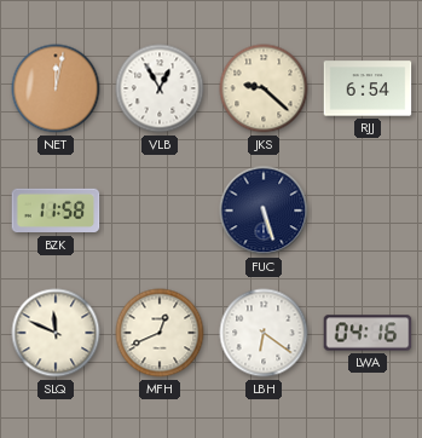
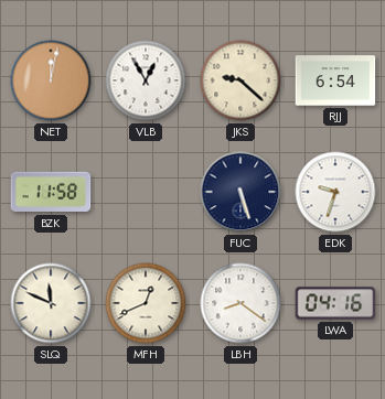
EDK: none -> 9:33 (335, 192)
LBH: 6:21 -> 8:21 (240, 303)
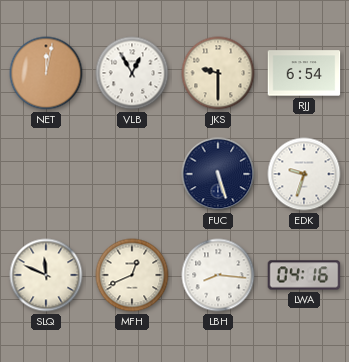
JKS: 9:22 -> 9:30 (218, 73)
BZK: 11:58 -> none (51, 192)
LBH: 8:21 -> 8:16 (218, 275)
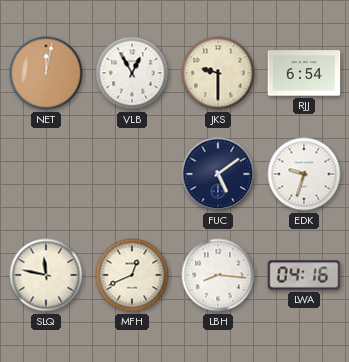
FUC: 5:27 -> 5:09 (218, 174)
SLQ: 11:49 -> 11:47 (46, 275)
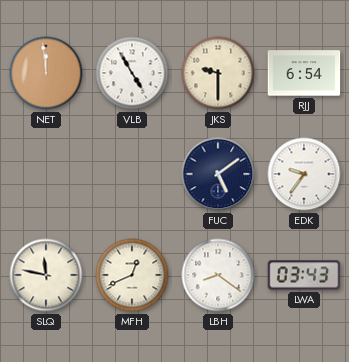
NET: 12:02 -> 11:59 (46, 73)
VLB: 12:55 -> 4:55 (132, 73)
EDK: 9:33 -> 9:36 (304, 174)
LBH: 8:16 -> 8:21 (218, 275)
LWA: 04:16 -> 03:43 (304, 275)
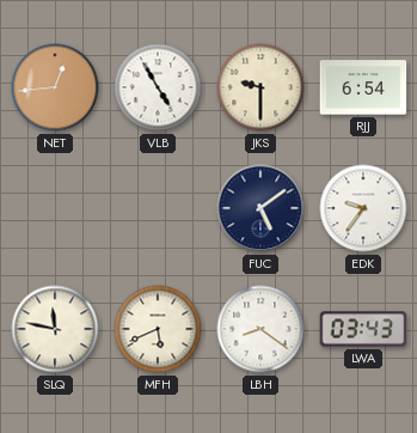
NET: 11:59 -> 12:44 (55, 87)
MFH: 12:41 -> 5:41 (158, 329)
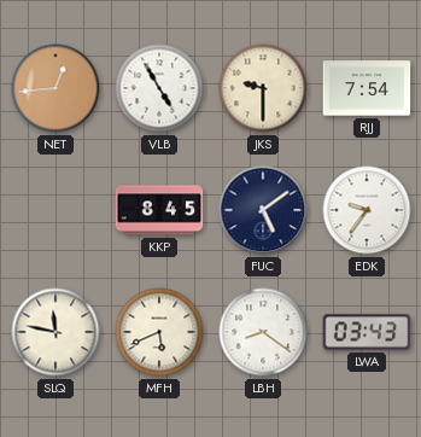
RJJ: 6:54 -> 7:54 (367, 88)
KKP: none -> 8:45 (159, 210)
